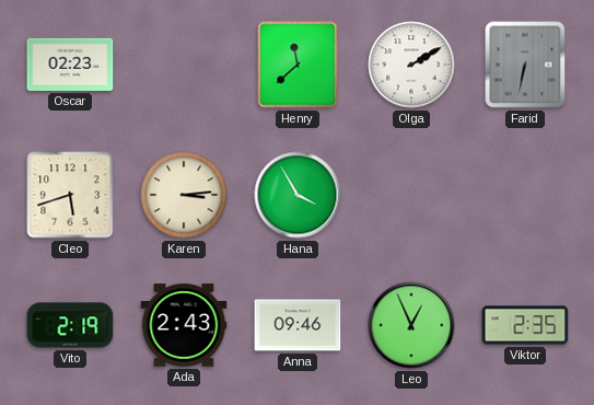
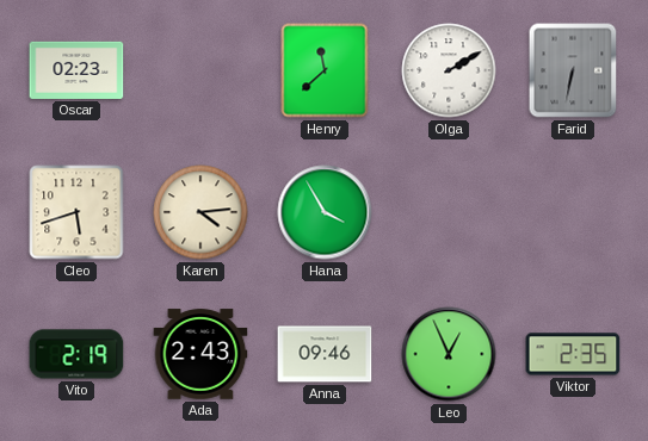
Karen: 3:14 -> 4:14 (200, 212)
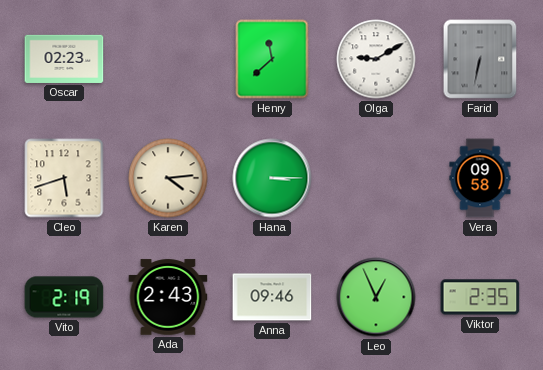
Olga: 2:10 -> 9:10 (376, 59)
Hana: 3:55 -> 3:15 (272, 178)
Vera: none -> 09:58 (480, 178)
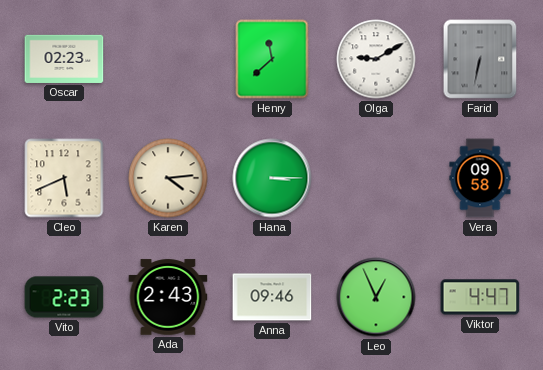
Cleo: 5:42 -> 5:41 (64, 178)
Vito: 2:19 -> 2:23 (64, 297)
Viktor: 2:35 -> 4:47 (480, 297)
